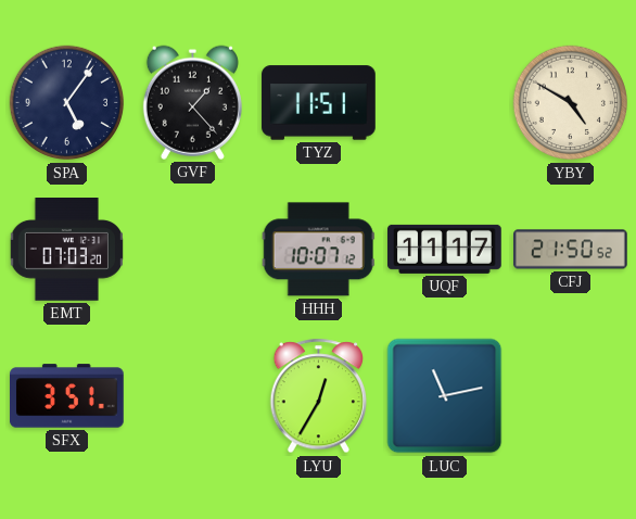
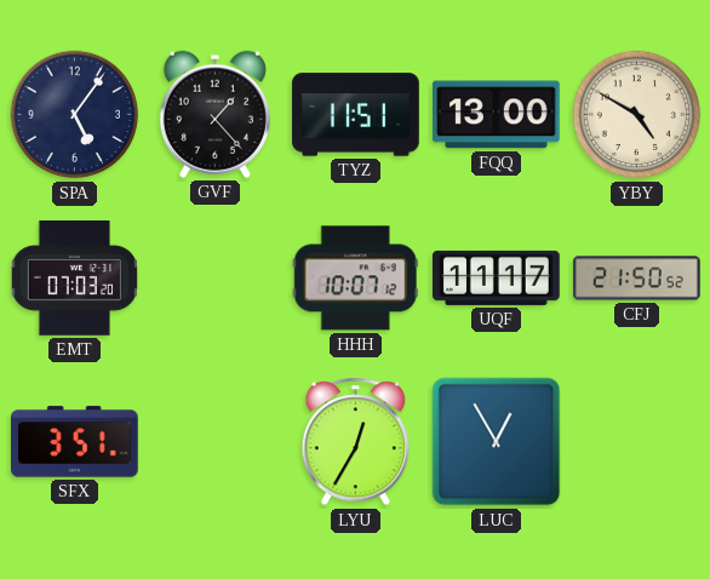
FQQ: none -> 13:00 (497, 115)
LUC: 11:13 -> 12:55 (497, 442)
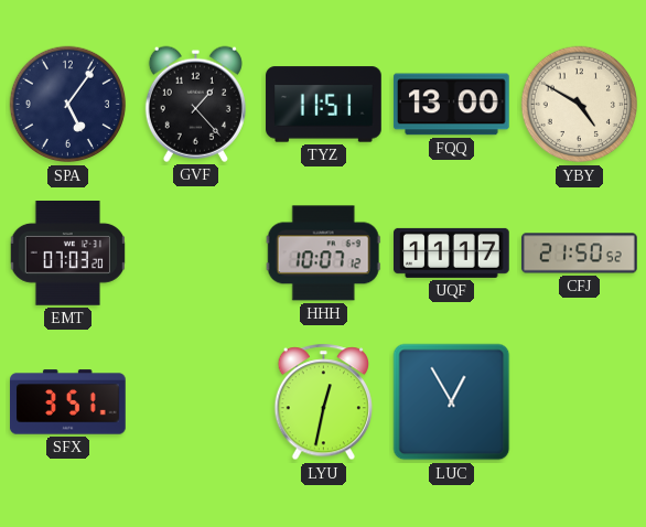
LYU: 12:35 -> 12:32 (323, 402)
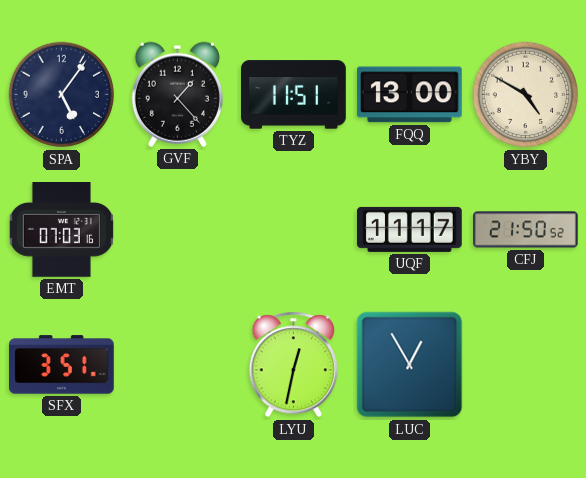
EMT: 07:03:20 -> 07:03:16 (61, 230)
HHH: 10:07 -> none (323, 254)
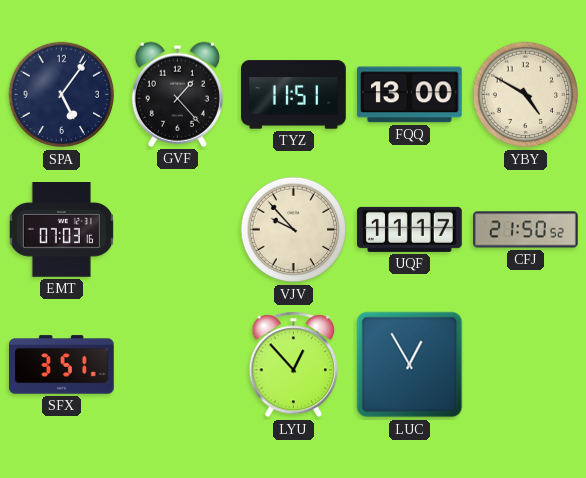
VJV: none -> 9:53 (294, 230)
LYU: 12:32 -> 12:53 (293, 365)
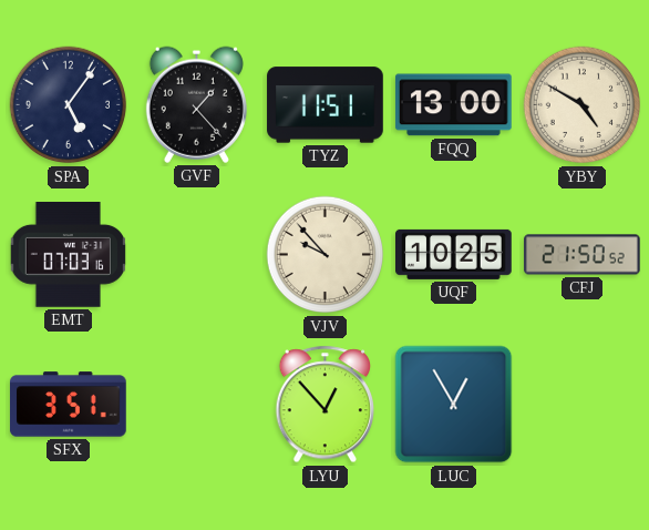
UQF: 11:17 -> 10:25 (454, 254)
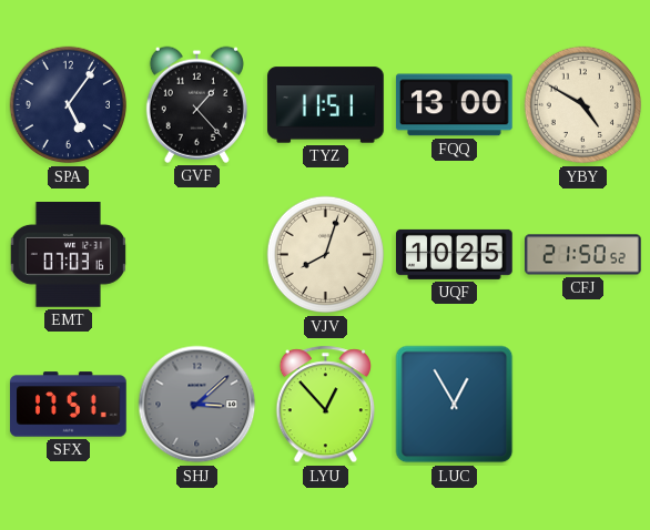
VJV: 9:53 -> 8:03 (326, 255)
SFX: 3:51 -> 17:51 (69, 405)
SHJ: none -> 3:08 (197, 405)
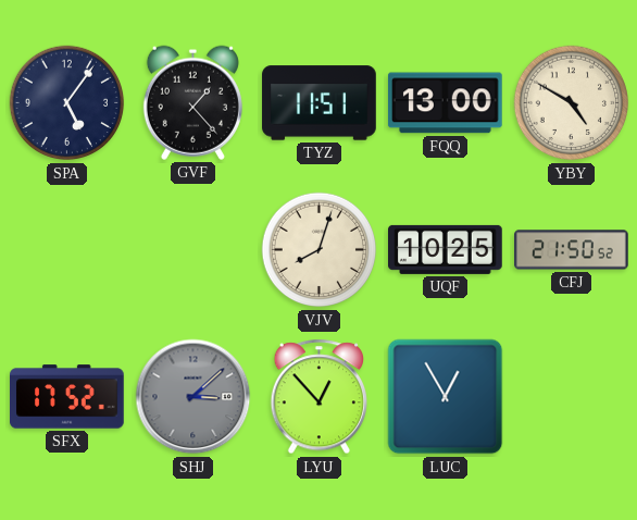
EMT: 07:03 -> none (68, 255)
SFX: 17:51 -> 17:52 (67, 397)
